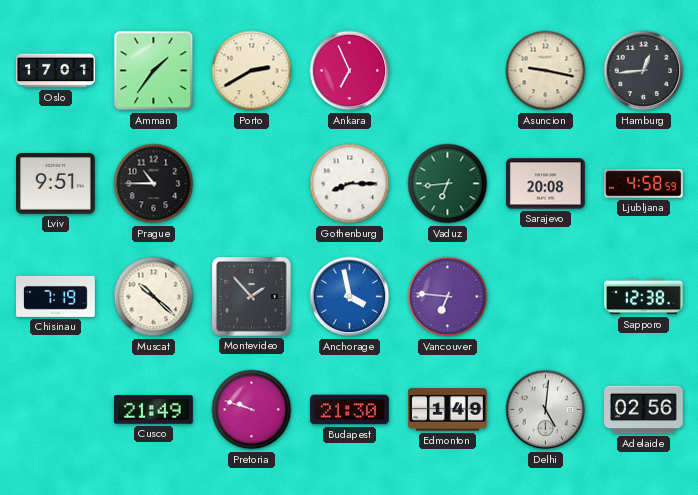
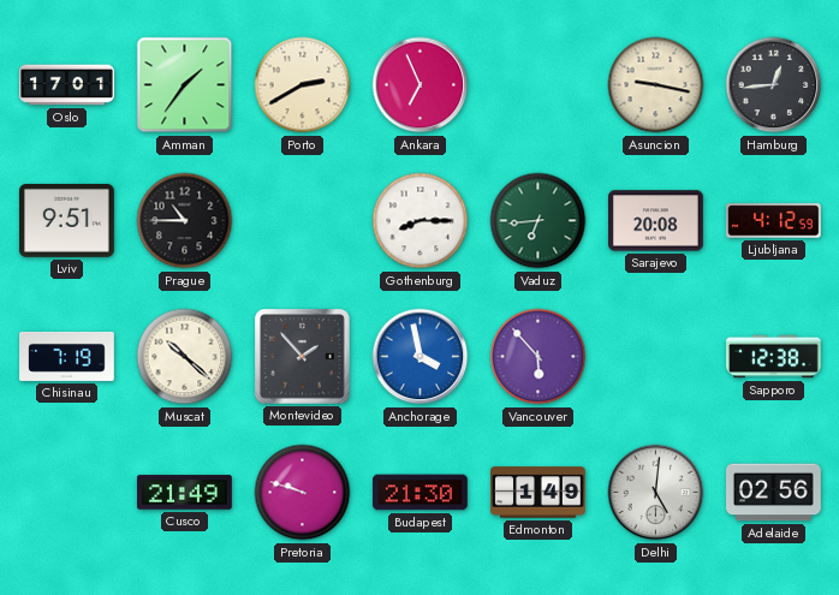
Ljubljana: 4:58 -> 4:12 (774, 221)
Vancouver: 6:46 -> 5:53 (538, 357)
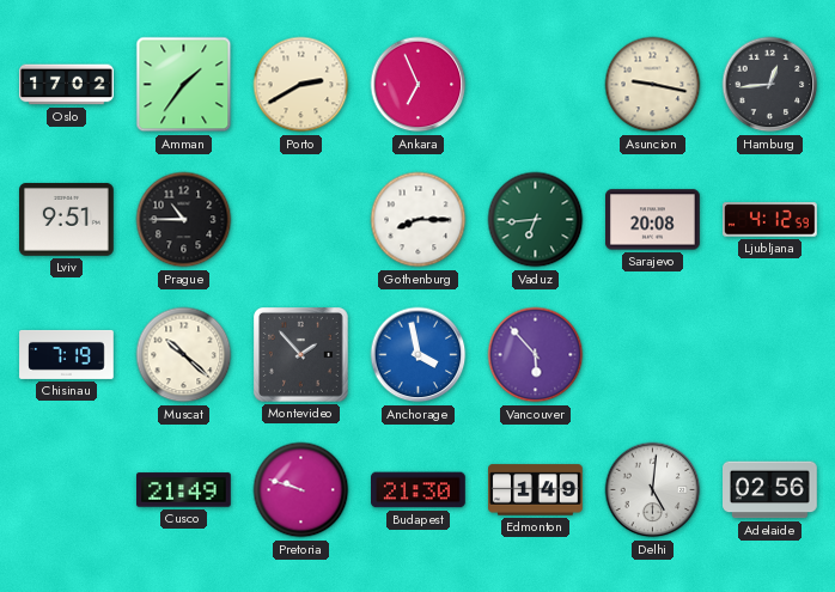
Oslo: 17:01 -> 17:02 (67, 85)
Sapporo: 12:38 -> none (774, 357)
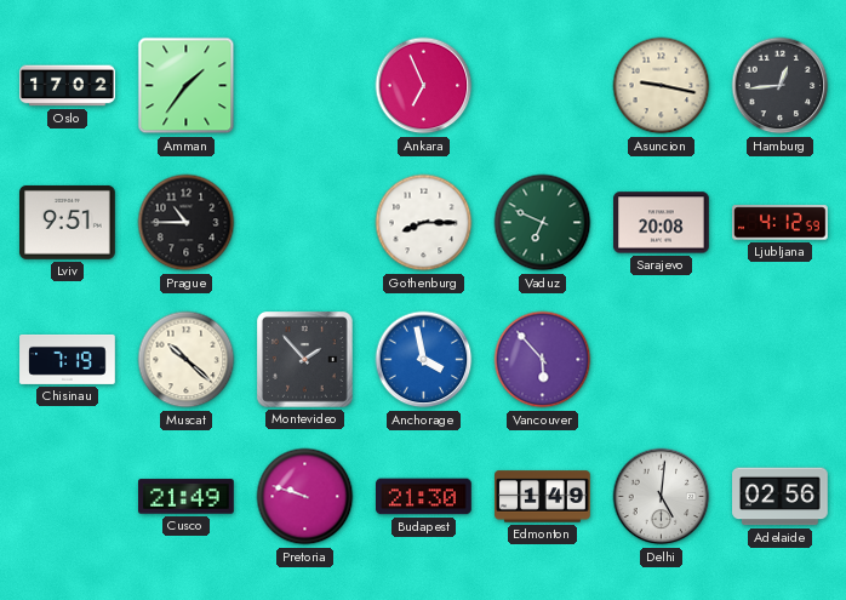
Porto: 2:40 -> none (301, 85)
Vaduz: 6:44 -> 6:49 (543, 223)
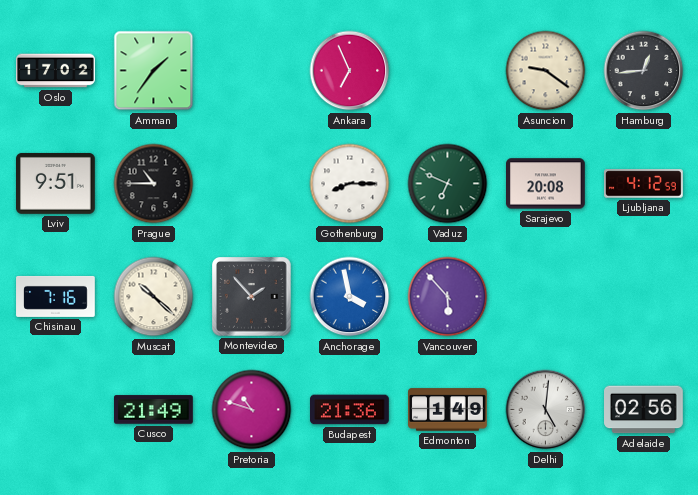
Asuncion: 9:17 -> 9:21 (546, 71)
Chisinau: 7:19 -> 7:16 (56, 296)
Pretoria: 9:48 -> 10:48 (252, 410)
Budapest: 21:30 -> 21:36 (350, 410)
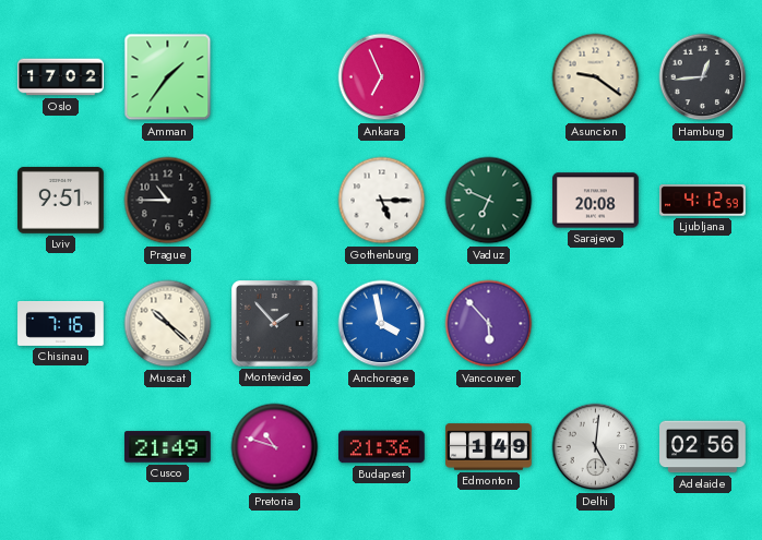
Gothenburg: 8:15 -> 5:15 (382, 201)
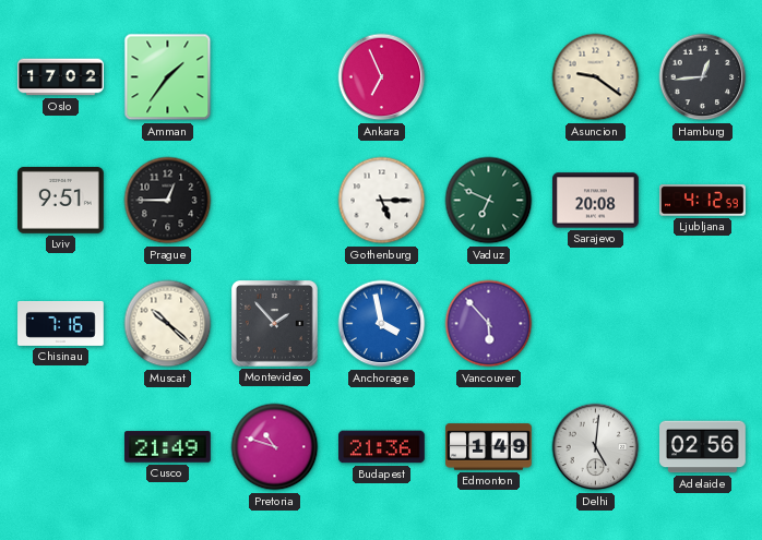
Prague: 10:45 -> 12:45 (168, 201)
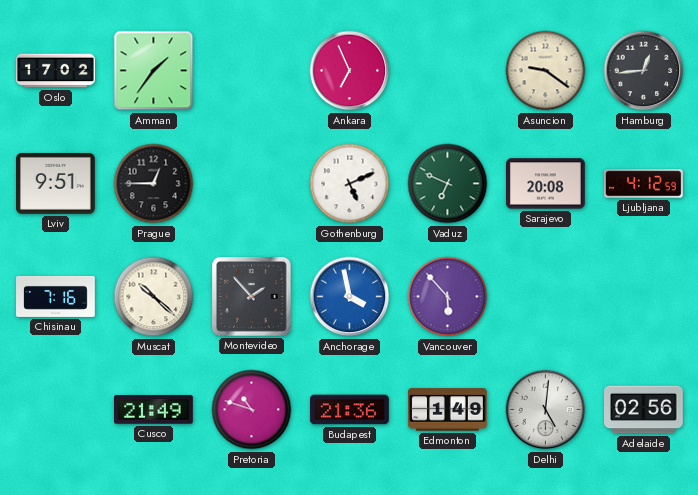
Gothenburg: 5:15 -> 5:11 (350, 184)
